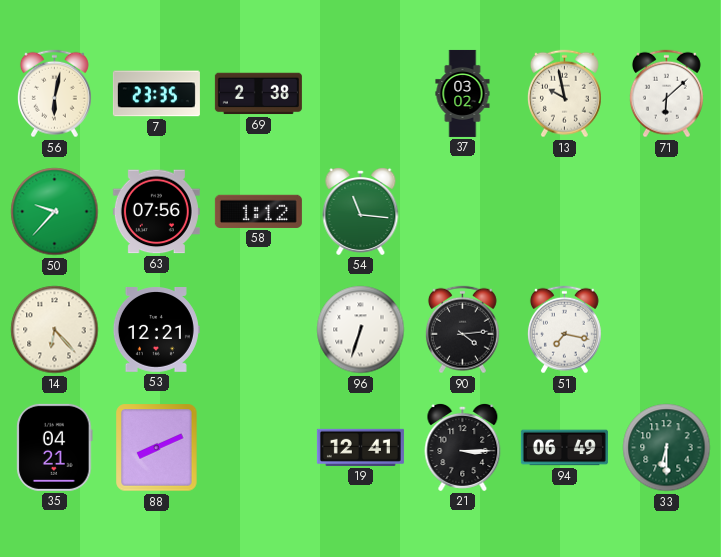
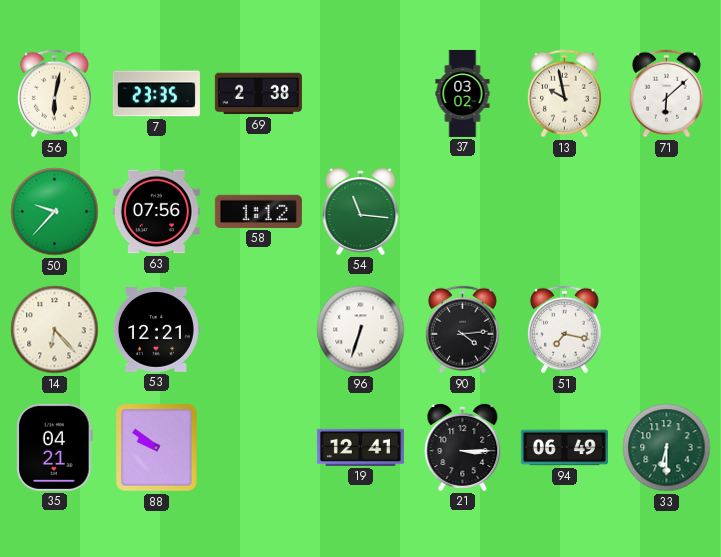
88: 8:11 -> 9:51 (157, 448)
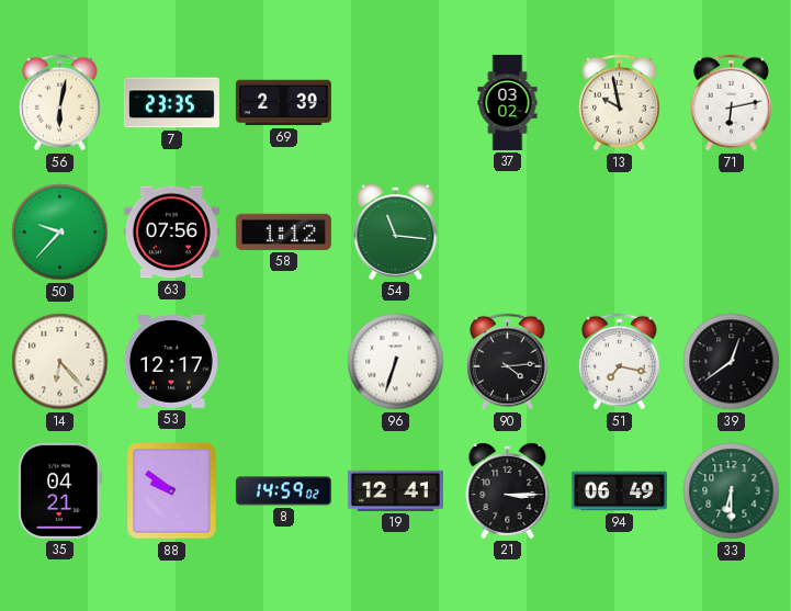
69: 2:38 -> 2:39 (283, 103)
71: 6:08 -> 6:13 (731, 103)
53: 12:21 -> 12:17 (171, 362)
39: none -> 12:39 (732, 362)
8: none -> 14:59 (283, 491)
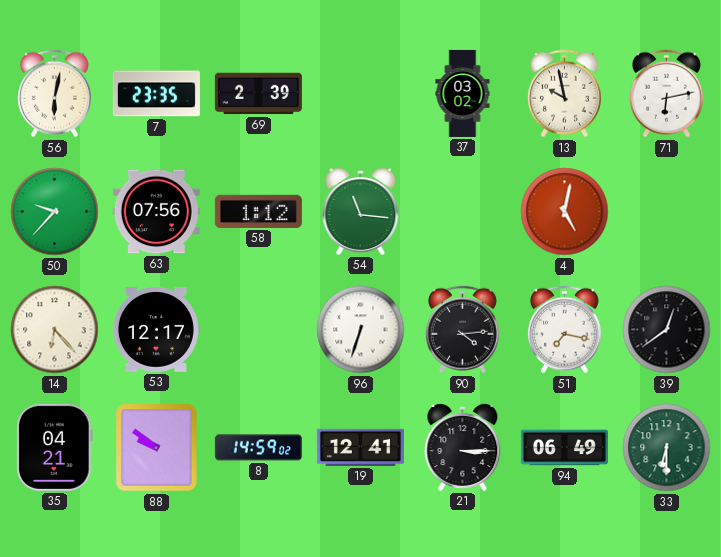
4: none -> 5:02 (565, 212)
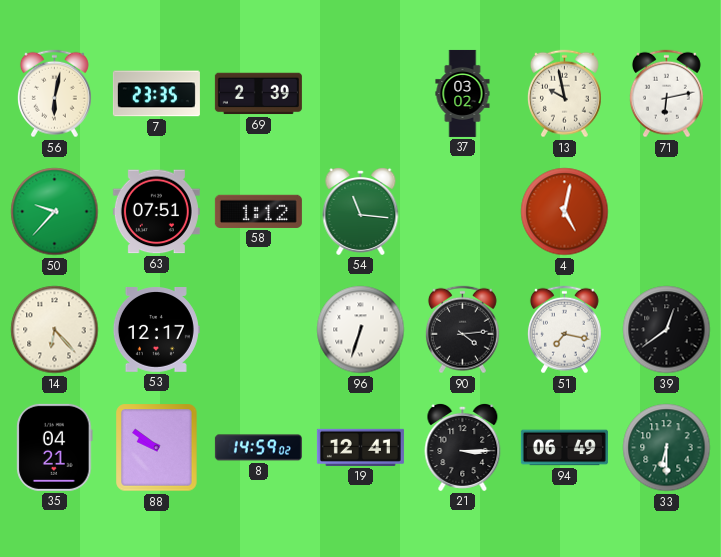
63: 07:56 -> 07:51 (156, 212)
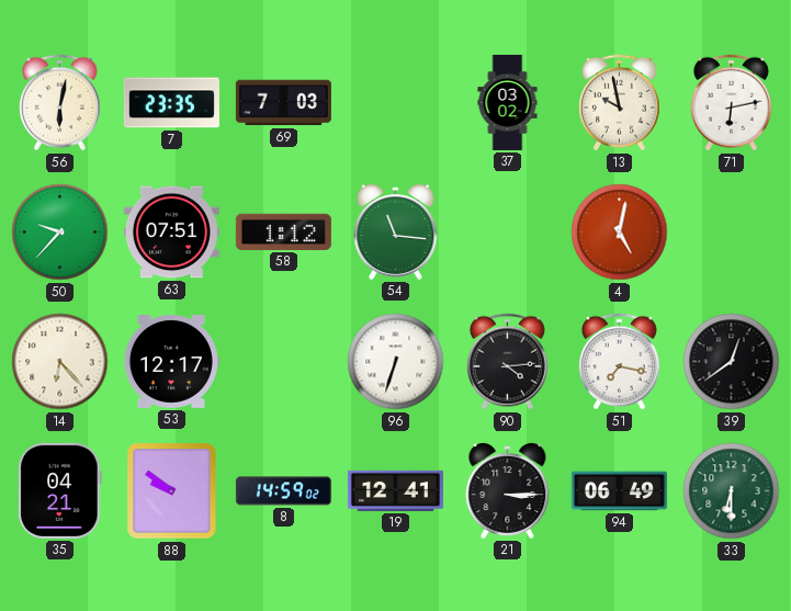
69: 2:39 -> 7:03 (283, 103)
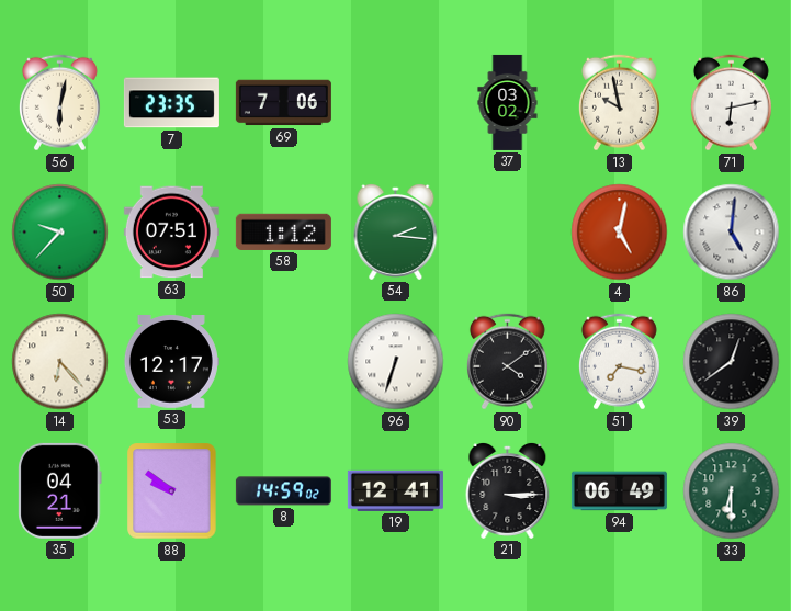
69: 7:03 -> 7:06 (283, 103)
54: 11:16 -> 2:16 (396, 231)
86: none -> 5:01 (732, 233)
90: 4:14 -> 4:09 (507, 362)
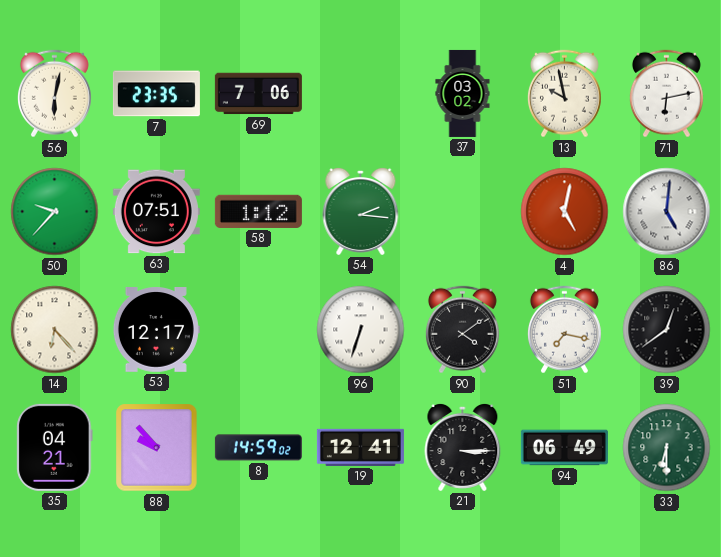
88: 9:51 -> 9:53 (157, 448)
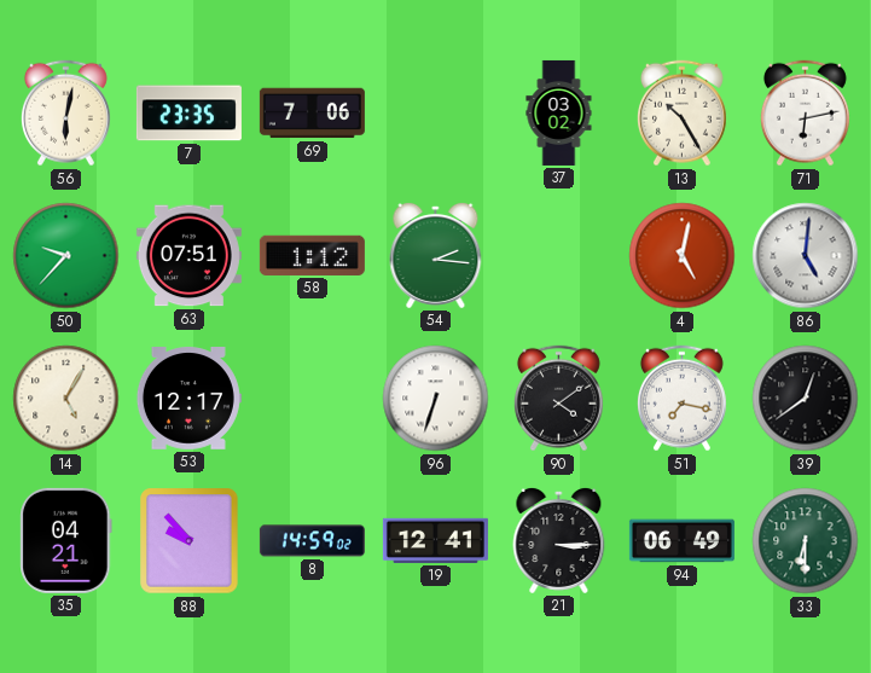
13: 9:58 -> 10:25 (681, 114)
14: 6:23 -> 5:05 (66, 399)
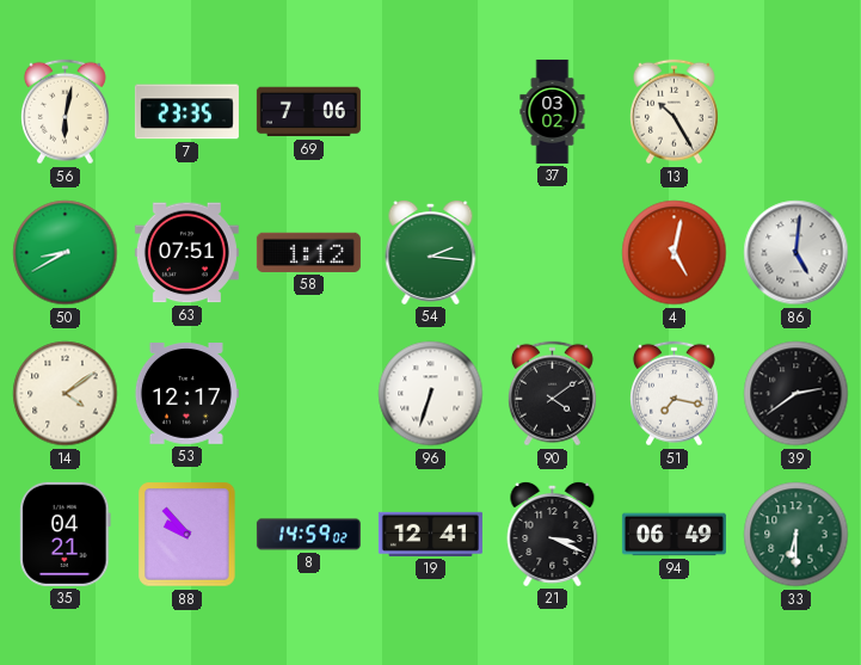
71: 6:13 -> none (805, 114)
50: 9:37 -> 8:40 (66, 253)
14: 5:05 -> 4:09 (66, 394)
39: 12:39 -> 2:39 (797, 394)
21: 3:15 -> 3:19 (553, 534)
